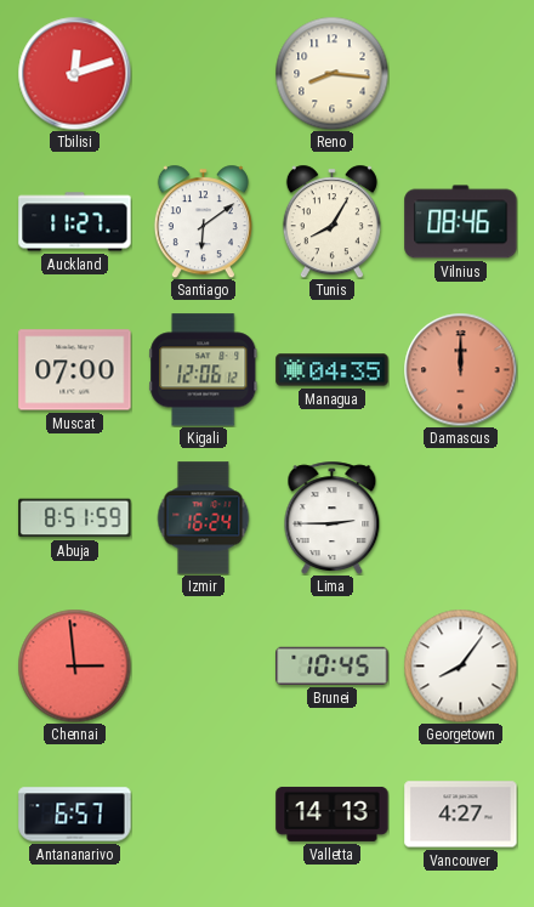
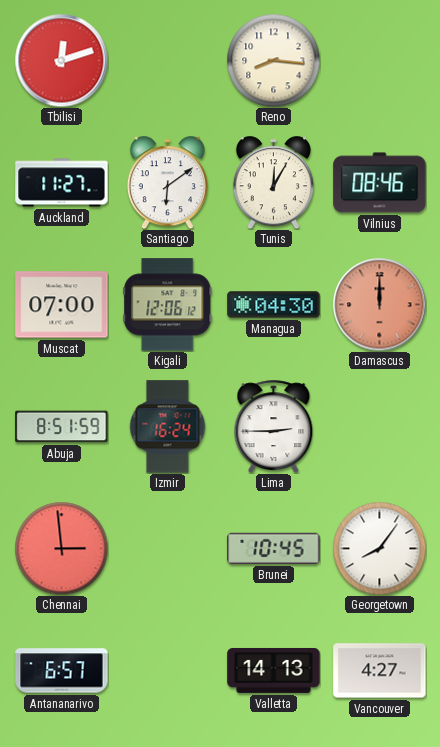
Tunis: 8:05 -> 12:05 (273, 182)
Managua: 04:35 -> 04:30 (274, 305)
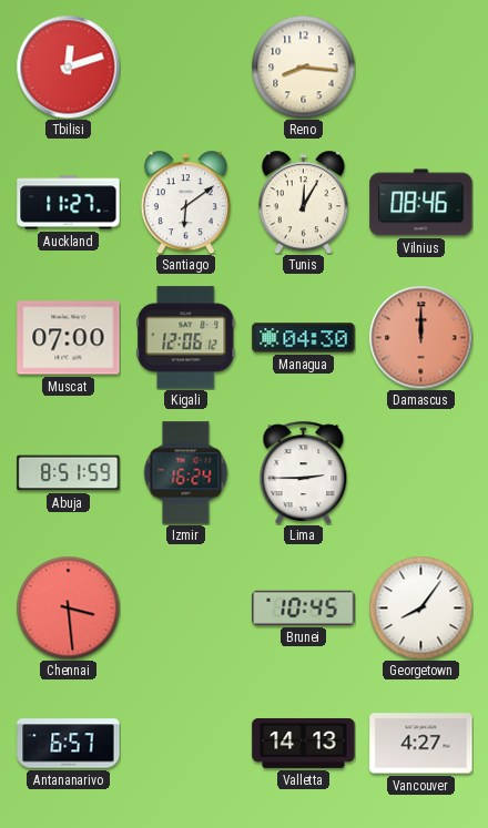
Chennai: 2:59 -> 3:29 (68, 607)
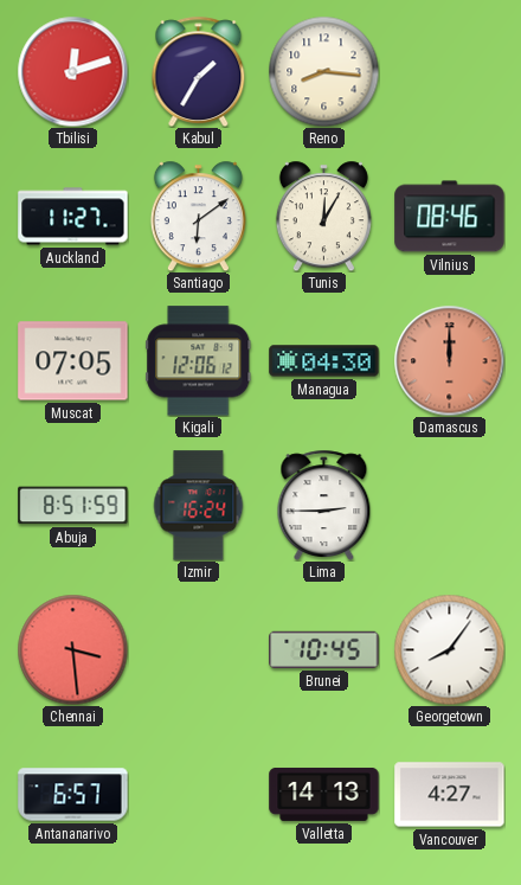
Kabul: none -> 1:35 (199, 71)
Muscat: 07:00 -> 07:05 (73, 361)
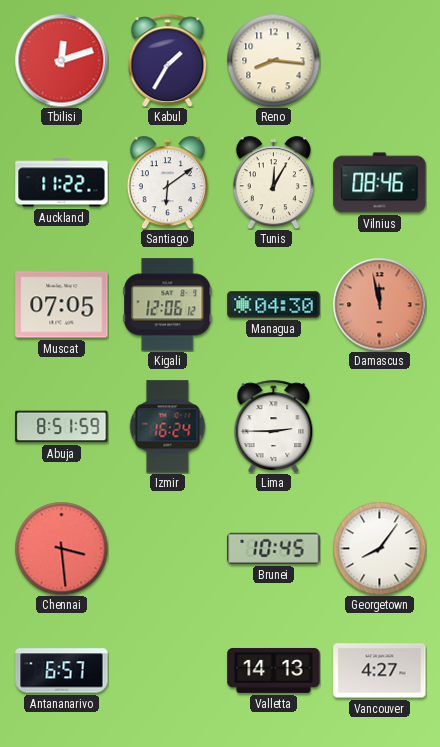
Auckland: 11:27 -> 11:22 (62, 183)
Damascus: 12:00 -> 11:58 (379, 304)
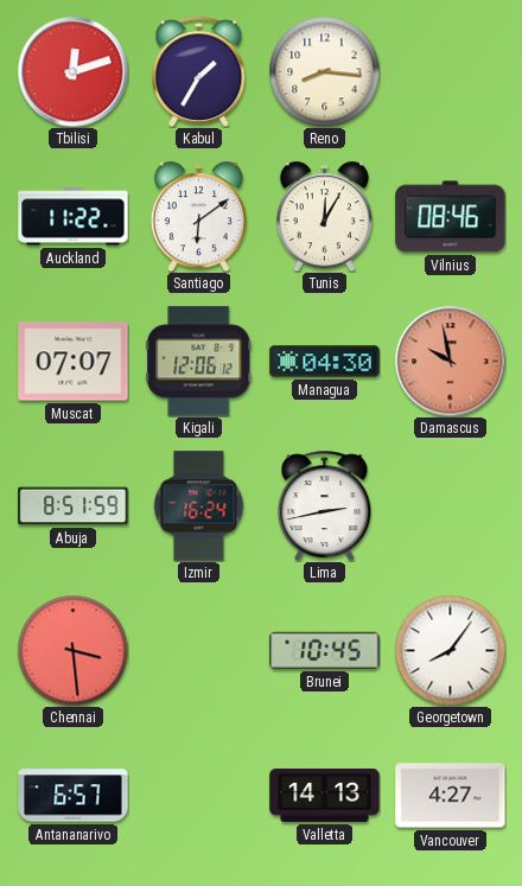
Muscat: 07:05 -> 07:07 (74, 362)
Damascus: 11:58 -> 9:58 (450, 361)
Lima: 2:45 -> 2:43 (325, 505)
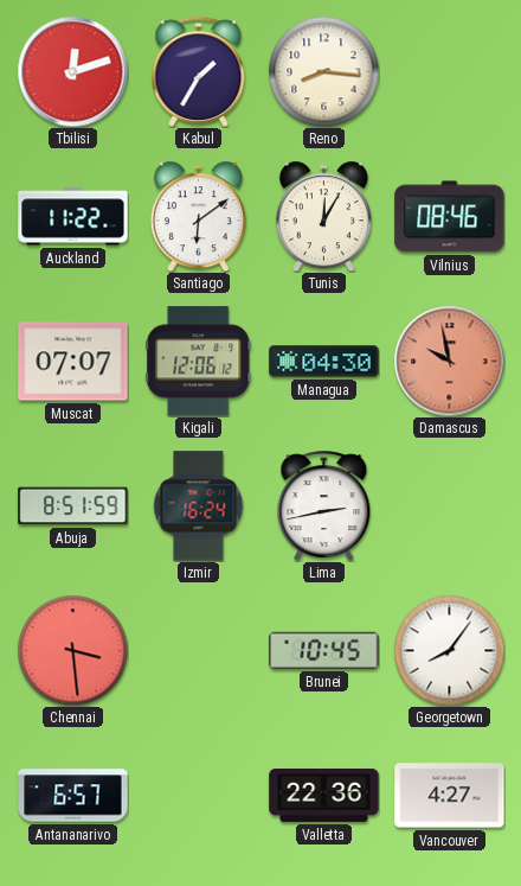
Valletta: 14:13 -> 22:36 (324, 795)
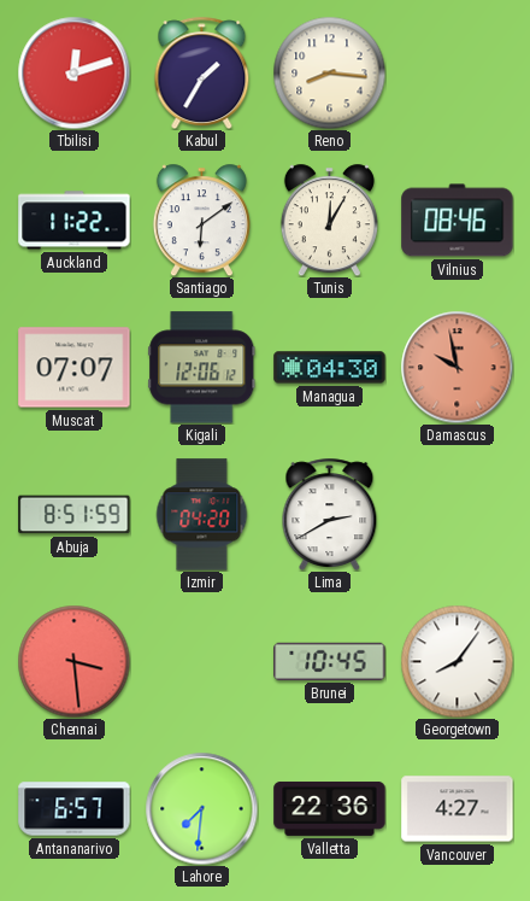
Izmir: 16:24 -> 04:20 (202, 515)
Lima: 2:43 -> 2:40 (330, 514)
Lahore: none -> 7:31 (201, 808)
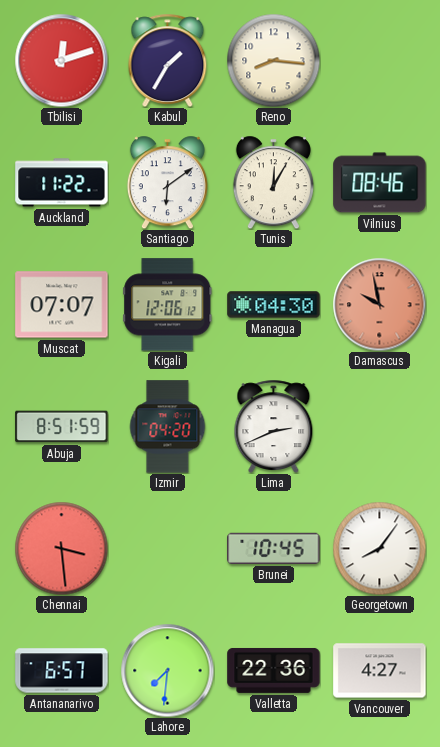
Lima: 2:40 -> 2:41 (274, 426)
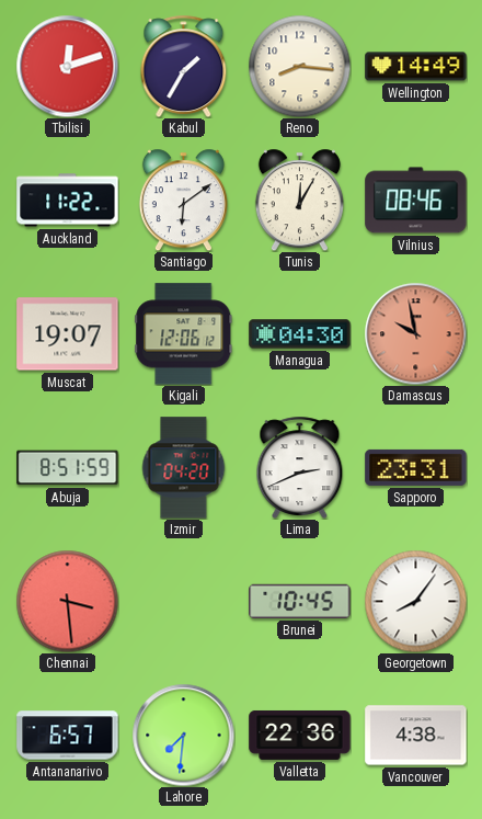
Wellington: none -> 14:49 (416, 67)
Muscat: 07:07 -> 19:07 (68, 334)
Sapporo: none -> 23:31 (416, 467)
Vancouver: 4:27 -> 4:38 (416, 736)
